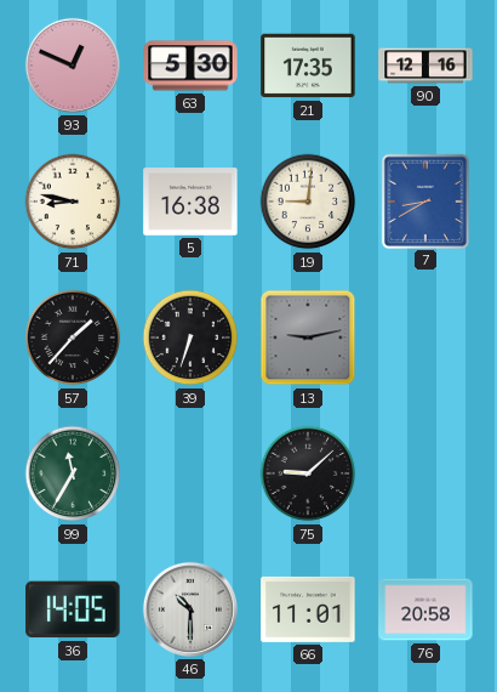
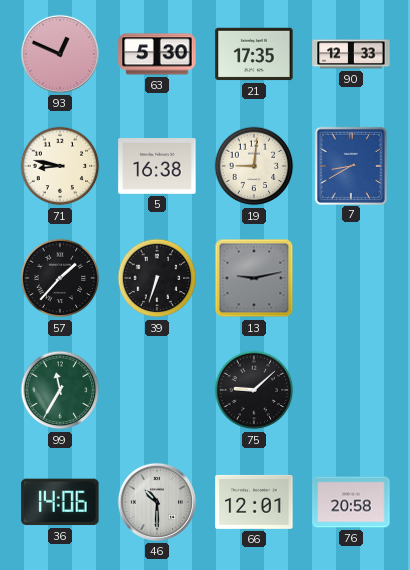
90: 12:16 -> 12:33 (351, 54)
36: 14:05 -> 14:06 (60, 502)
66: 11:01 -> 12:01 (254, 502)
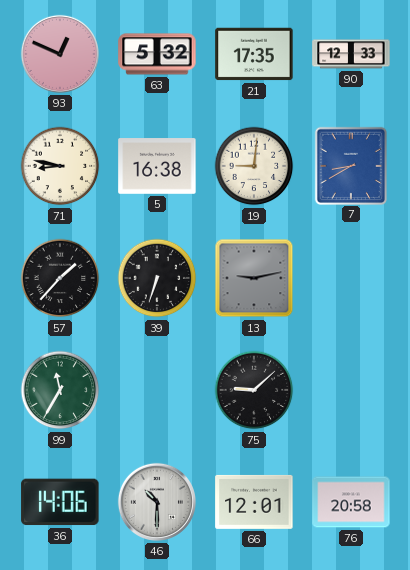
63: 5:30 -> 5:32 (157, 54)
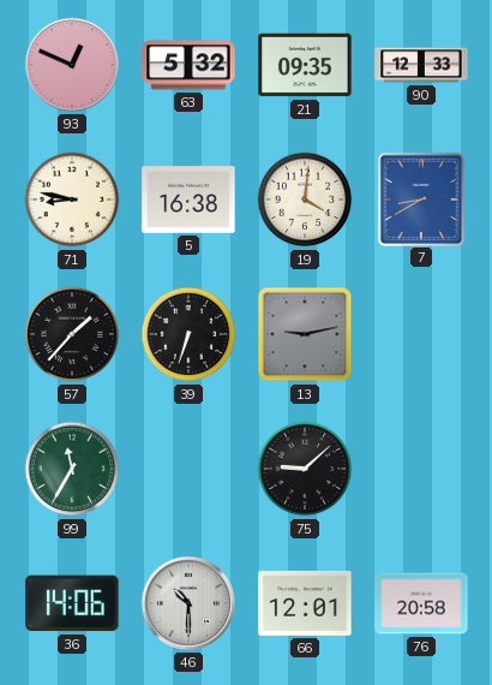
21: 17:35 -> 09:35 (305, 65)
19: 9:01 -> 4:01 (305, 199)
